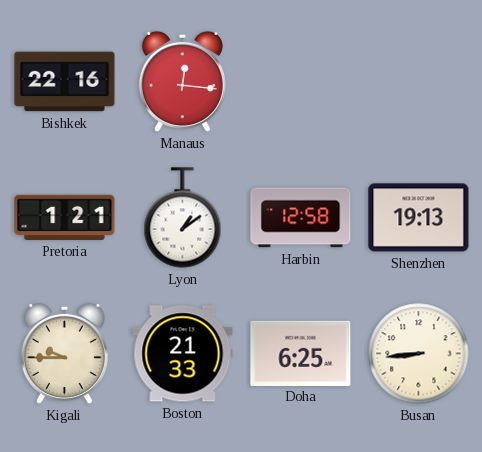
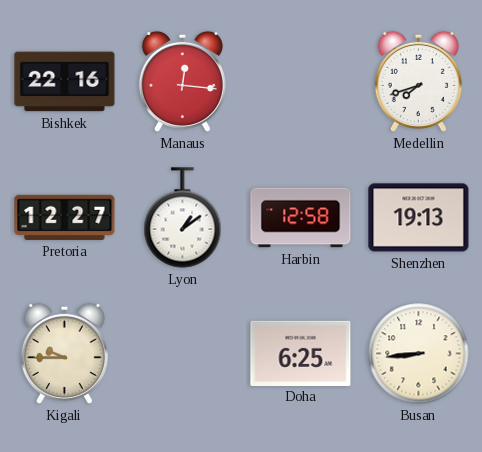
Medellin: none -> 7:42 (418, 81)
Pretoria: 1:21 -> 12:27 (65, 217)
Boston: 21:33 -> none (183, 354)
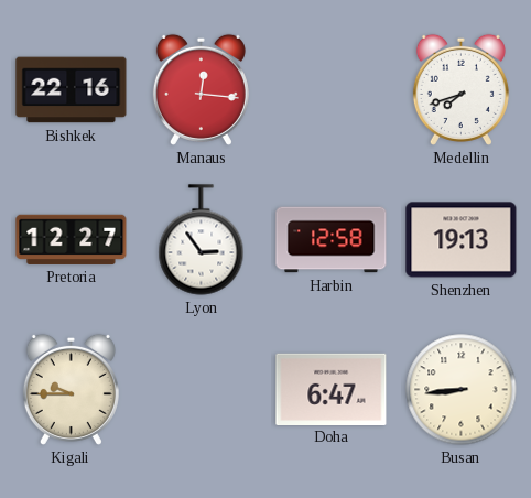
Lyon: 1:09 -> 2:54 (202, 240)
Doha: 6:25 -> 6:47 (332, 389)
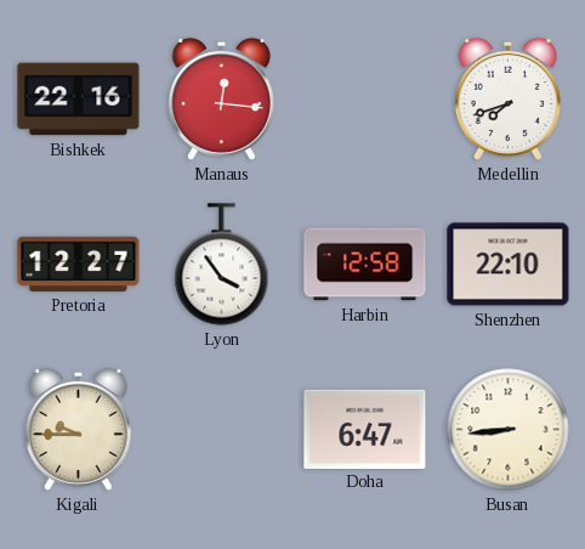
Lyon: 2:54 -> 3:54 (222, 265)
Shenzhen: 19:13 -> 22:10 (509, 265)
